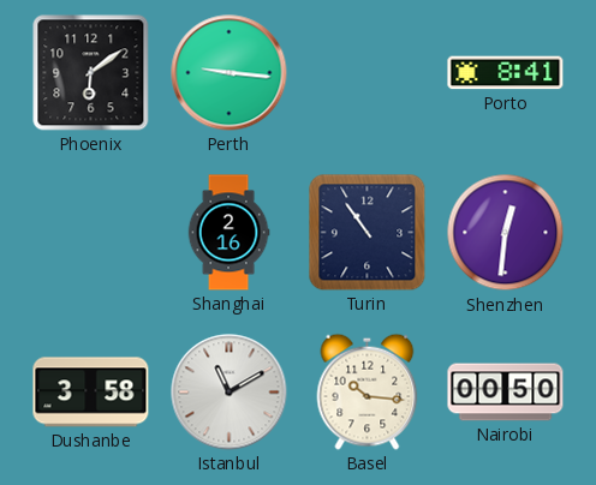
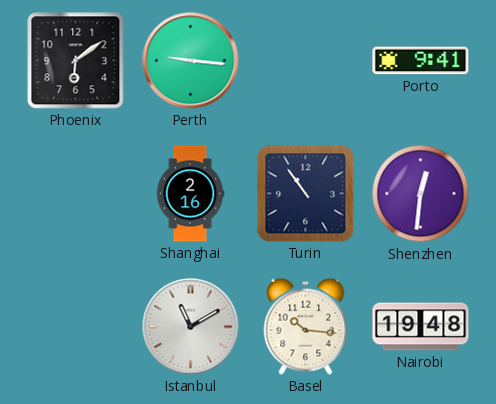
Porto: 8:41 -> 9:41 (421, 61)
Dushanbe: 3:58 -> none (91, 393)
Nairobi: 00:50 -> 19:48 (421, 327)
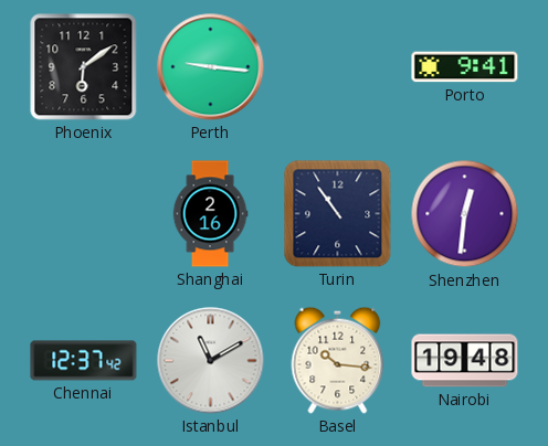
Chennai: none -> 12:37 (84, 361)
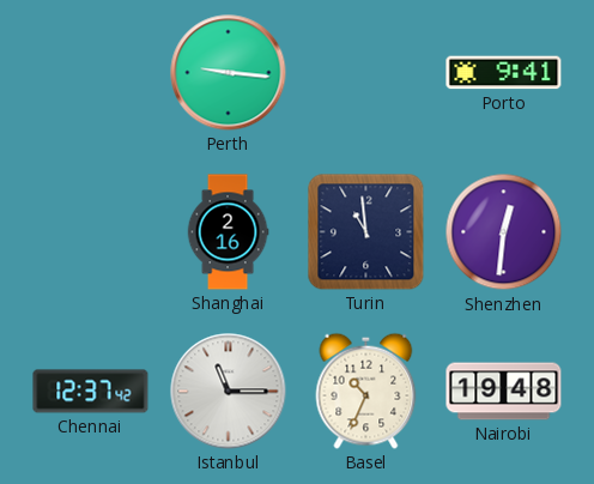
Phoenix: 6:09 -> none (84, 67)
Turin: 10:54 -> 10:59 (366, 232)
Istanbul: 11:10 -> 11:15 (229, 392)
Basel: 10:16 -> 10:34 (366, 391)
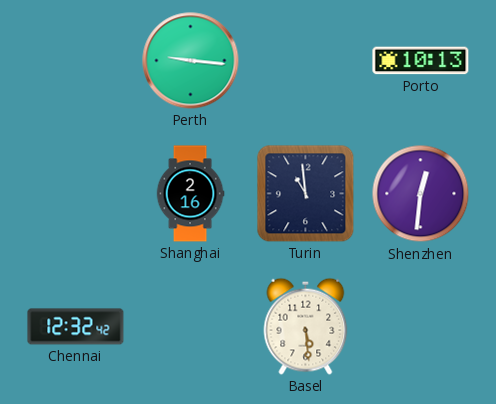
Porto: 9:41 -> 10:13 (421, 61)
Chennai: 12:37 -> 12:32 (76, 327)
Istanbul: 11:15 -> none (229, 392)
Basel: 10:34 -> 5:29 (306, 326)
Nairobi: 19:48 -> none (504, 392)
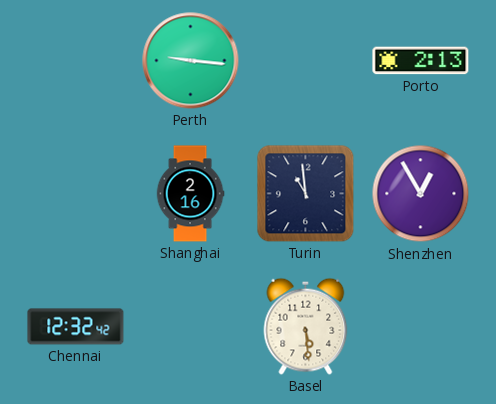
Porto: 10:13 -> 2:13 (421, 61)
Shenzhen: 12:31 -> 12:55 (421, 194)
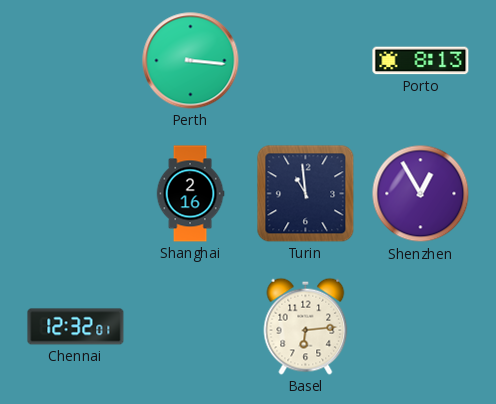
Perth: 9:16 -> 3:16 (191, 61)
Porto: 2:13 -> 8:13 (421, 61)
Chennai: 12:32:42 -> 12:32:01 (76, 327)
Basel: 5:29 -> 6:14 (306, 326)
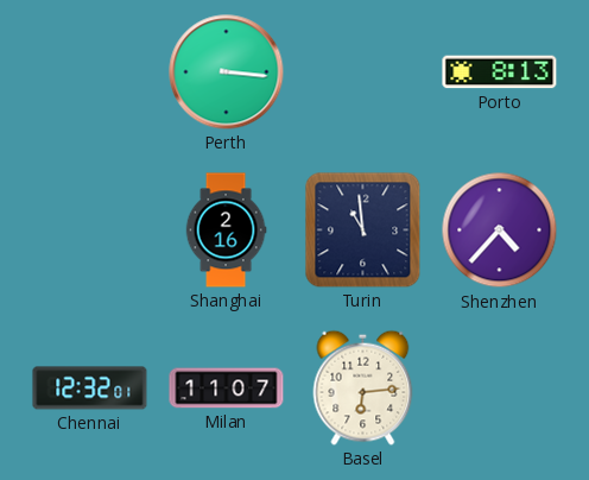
Shenzhen: 12:55 -> 4:37 (500, 230)
Milan: none -> 11:07 (227, 389)
